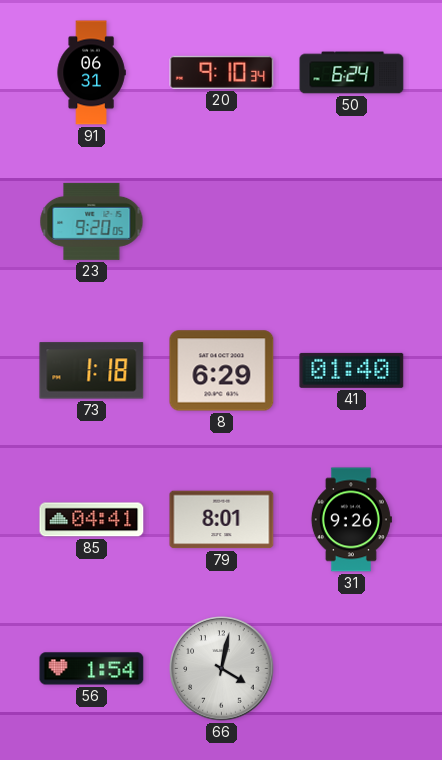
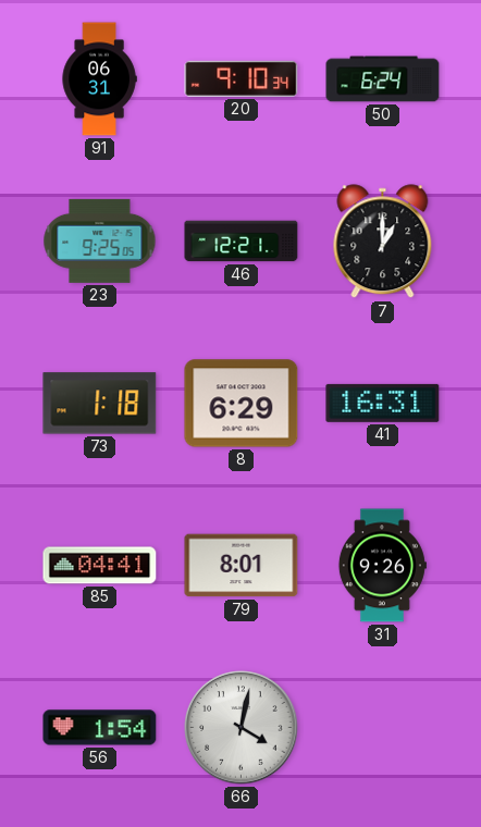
23: 9:20 -> 9:25 (100, 240)
46: none -> 12:21 (242, 242)
7: none -> 1:00 (383, 242)
41: 01:40 -> 16:31 (383, 403)
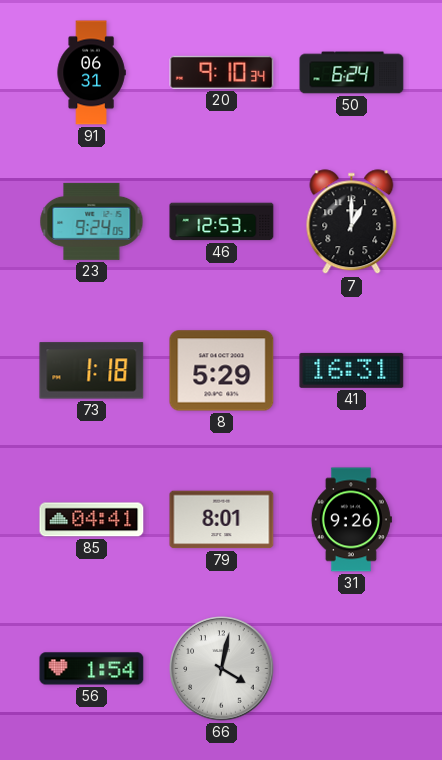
23: 9:25 -> 9:24 (92, 221)
46: 12:21 -> 12:53 (222, 222)
8: 6:29 -> 5:29 (222, 371)
